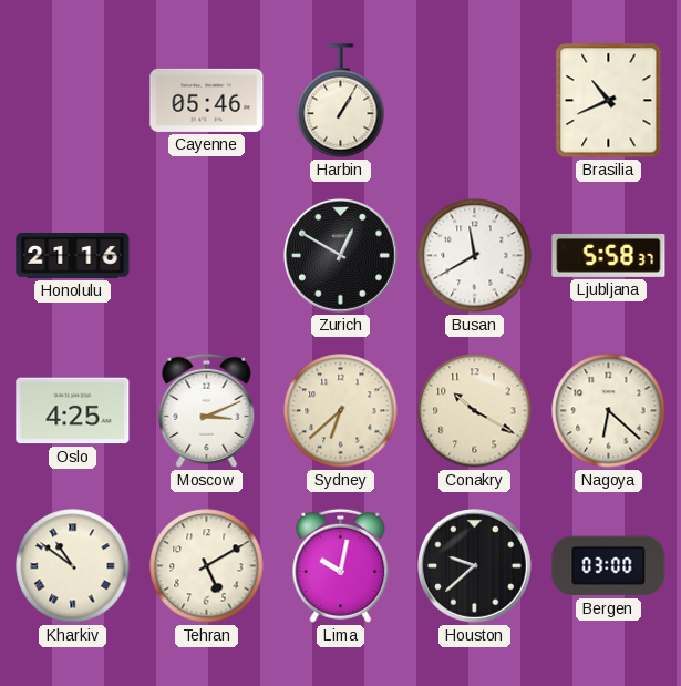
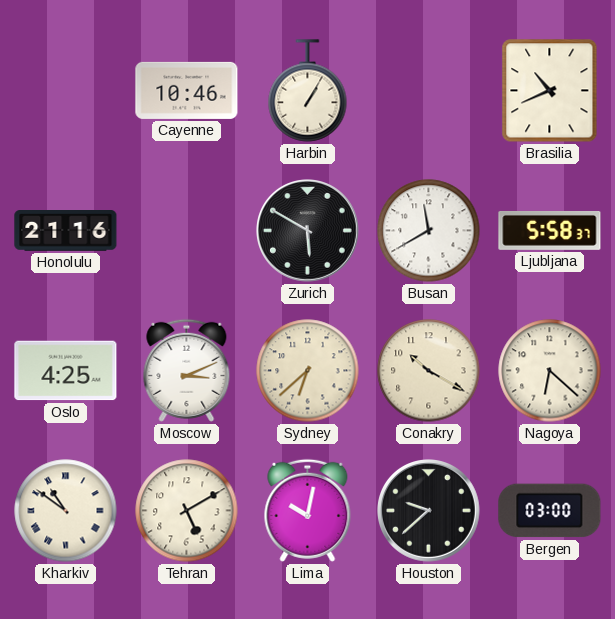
Cayenne: 05:46 -> 10:46 (187, 90)
Zurich: 12:50 -> 5:50 (308, 231)
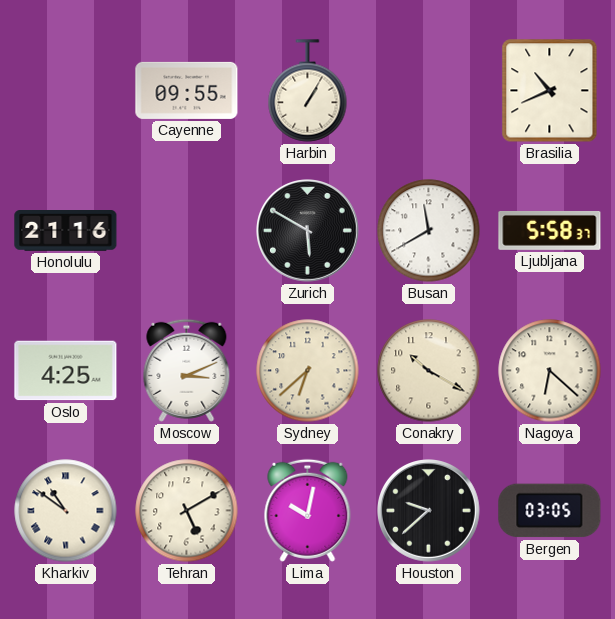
Cayenne: 10:46 -> 09:55 (187, 90)
Bergen: 03:00 -> 03:05 (550, 511)
